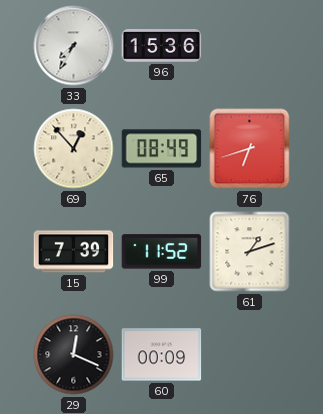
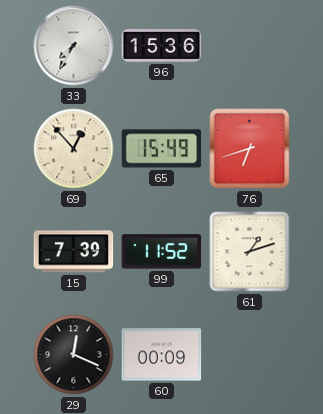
65: 08:49 -> 15:49 (162, 149)
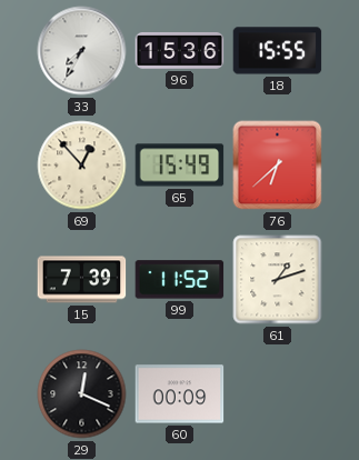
18: none -> 15:55 (278, 51)
76: 6:42 -> 6:38 (278, 166)
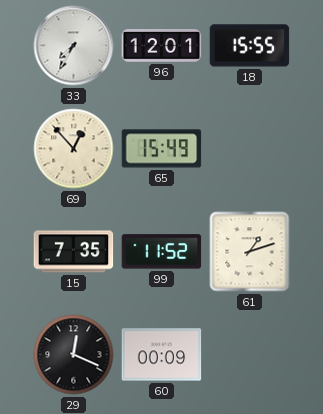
96: 15:36 -> 12:01 (162, 46)
76: 6:38 -> none (278, 166)
15: 7:39 -> 7:35 (74, 252)
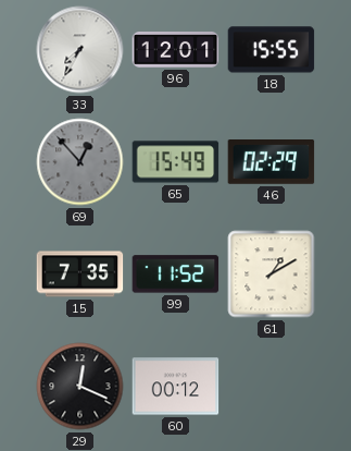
69 dial: cream -> grey (80, 162)
46: none -> 02:29 (272, 162)
61: 1:12 -> 1:10 (272, 275)
60: 00:09 -> 00:12 (176, 387)
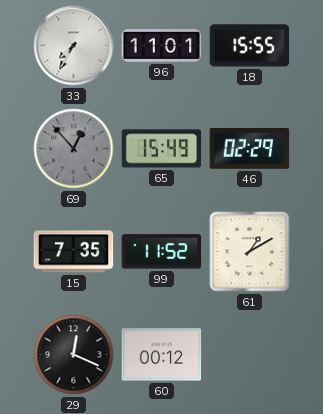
96: 12:01 -> 11:01 (162, 46)
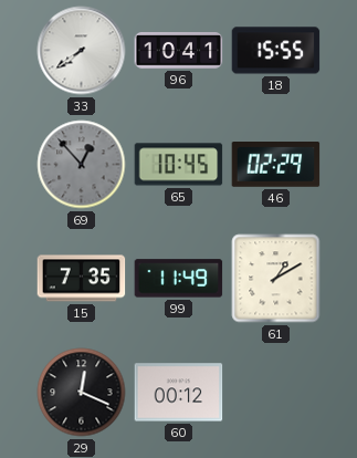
33: 7:35 -> 7:39 (82, 51)
96: 11:01 -> 10:41 (179, 51)
65: 15:49 -> 10:45 (179, 165)
99: 11:52 -> 11:49 (179, 279)
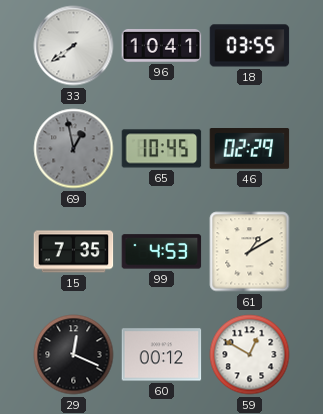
18: 15:55 -> 03:55 (250, 46)
69: 12:53 -> 12:58 (74, 149)
99: 11:49 -> 4:53 (162, 252)
59: none -> 12:50 (250, 355)
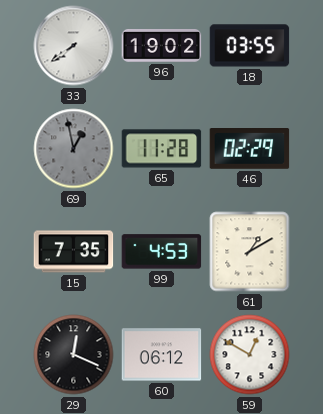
96: 10:41 -> 19:02 (162, 46)
65: 10:45 -> 11:28 (162, 149)
60: 00:12 -> 06:12 (162, 355)
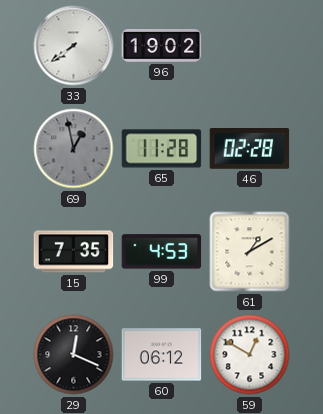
18: 03:55 -> none (250, 46)
46: 02:29 -> 02:28 (250, 149)
